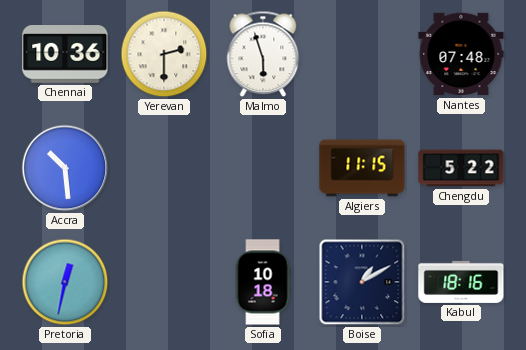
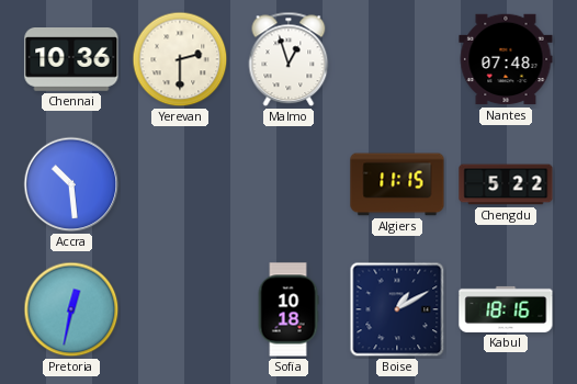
Malmo: 5:57 -> 12:57 (288, 59)
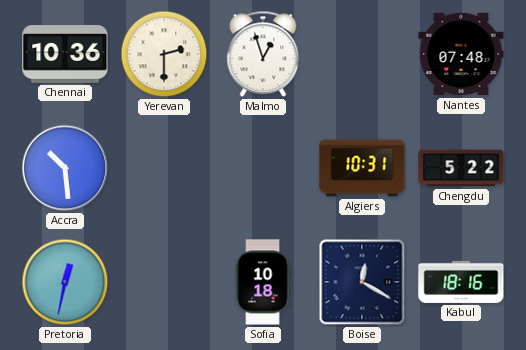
Algiers: 11:15 -> 10:31 (362, 168)
Boise: 1:10 -> 12:20 (362, 282)
